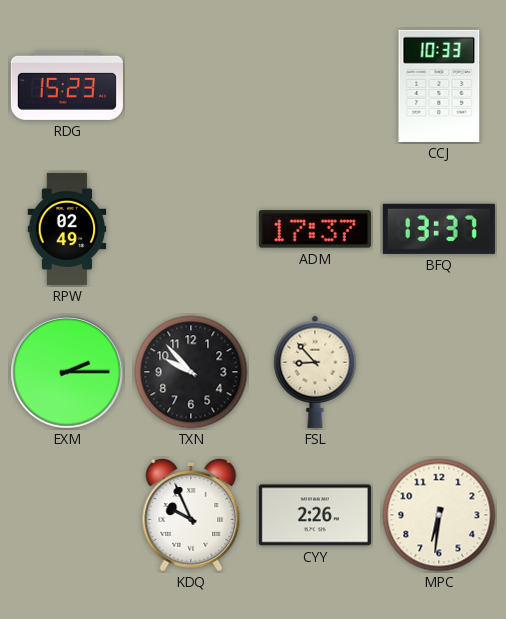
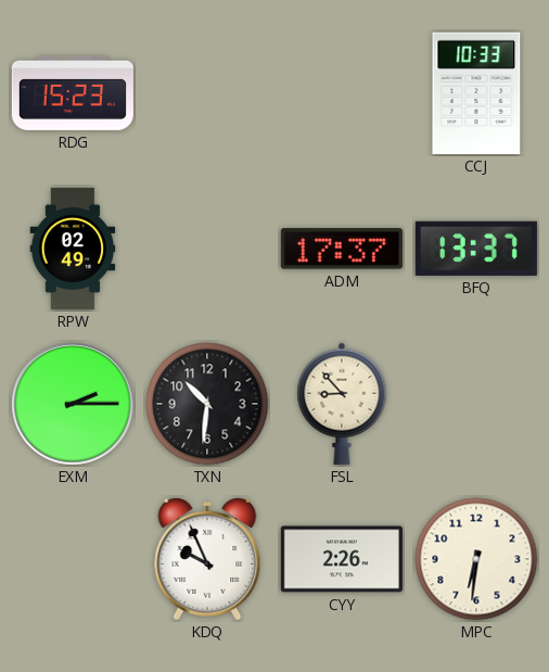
TXN: 9:53 -> 10:31 (207, 404)
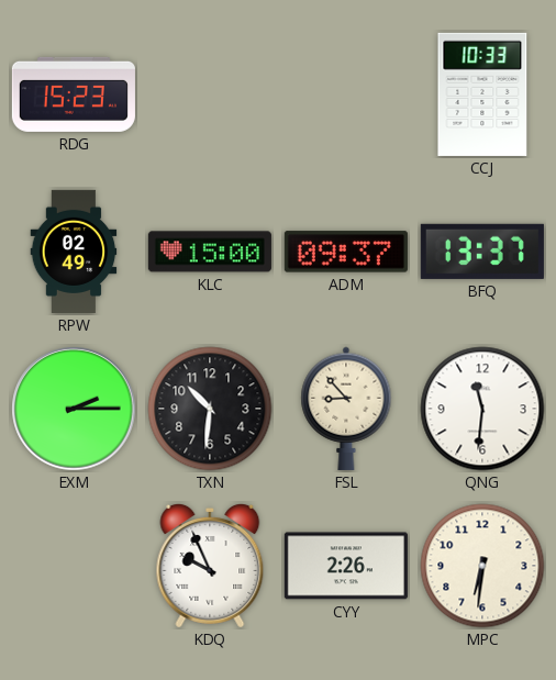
KLC: none -> 15:00 (210, 252)
ADM: 17:37 -> 09:37 (346, 252)
QNG: none -> 11:31 (482, 409)
